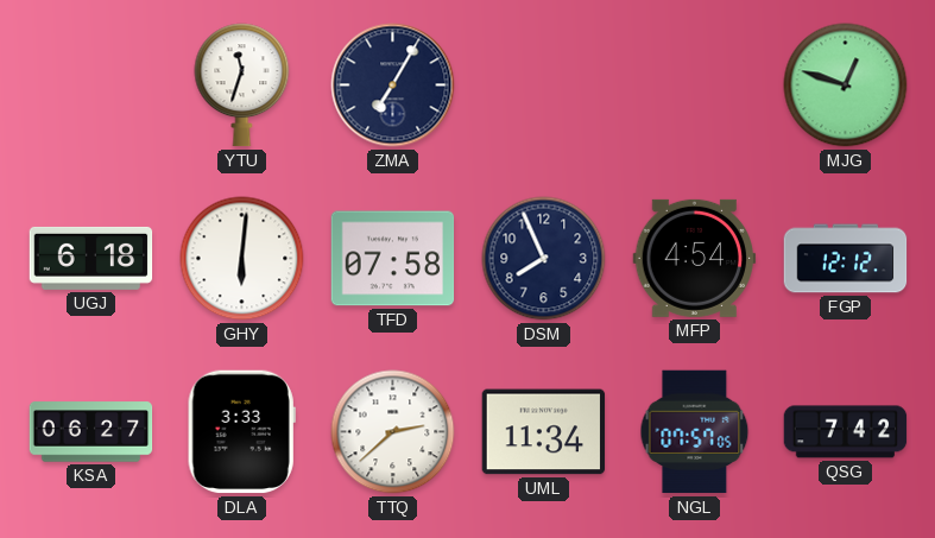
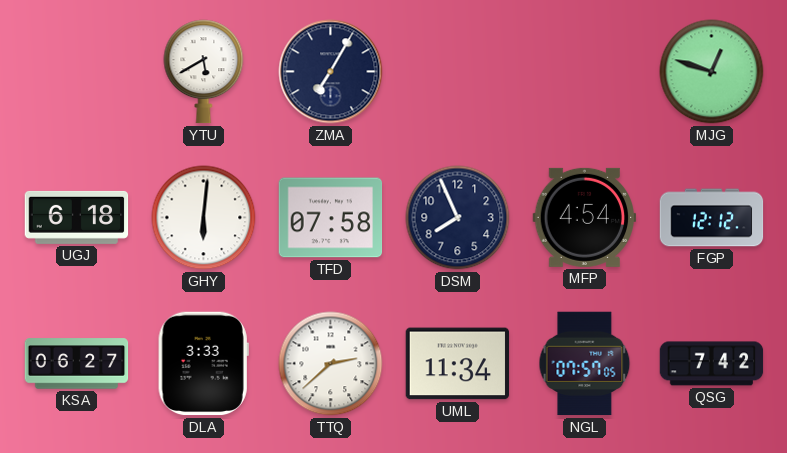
YTU: 11:33 -> 5:40 (204, 72)
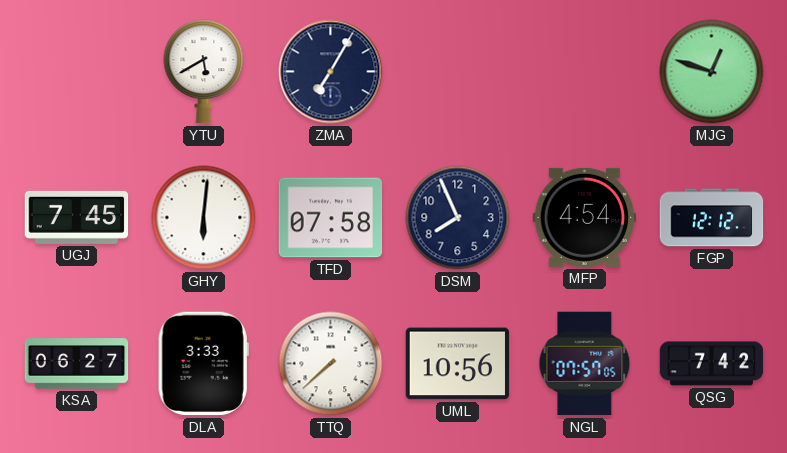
UGJ: 6:18 -> 7:45 (77, 217)
TTQ: 2:38 -> 7:38 (331, 364)
UML: 11:34 -> 10:56 (458, 364)
